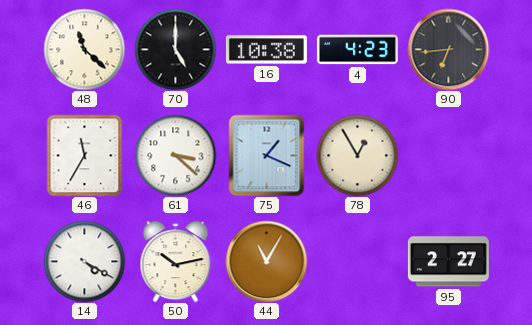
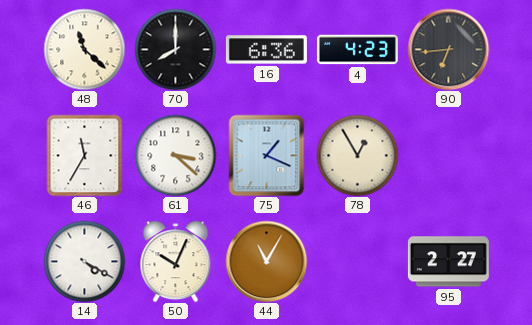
70: 5:00 -> 8:00 (175, 49)
16: 10:38 -> 6:36 (266, 50)
50: 10:13 -> 10:04 (176, 261)
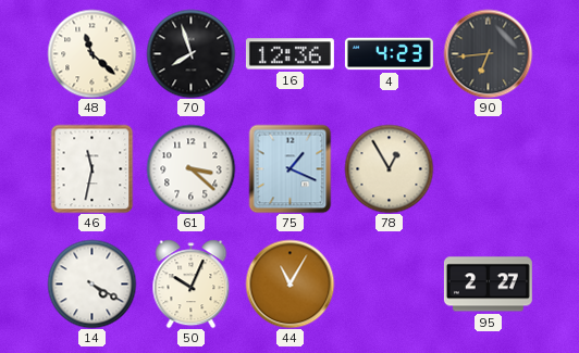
70: 8:00 -> 7:57 (190, 53)
16: 6:36 -> 12:36 (289, 54)
46: 11:35 -> 11:32 (93, 168)
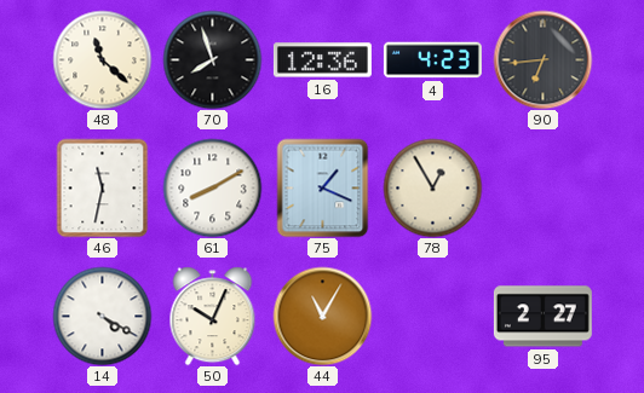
61: 3:22 -> 8:10 (212, 187)
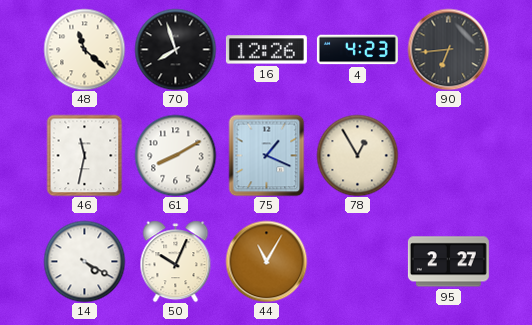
16: 12:36 -> 12:26 (266, 50)
